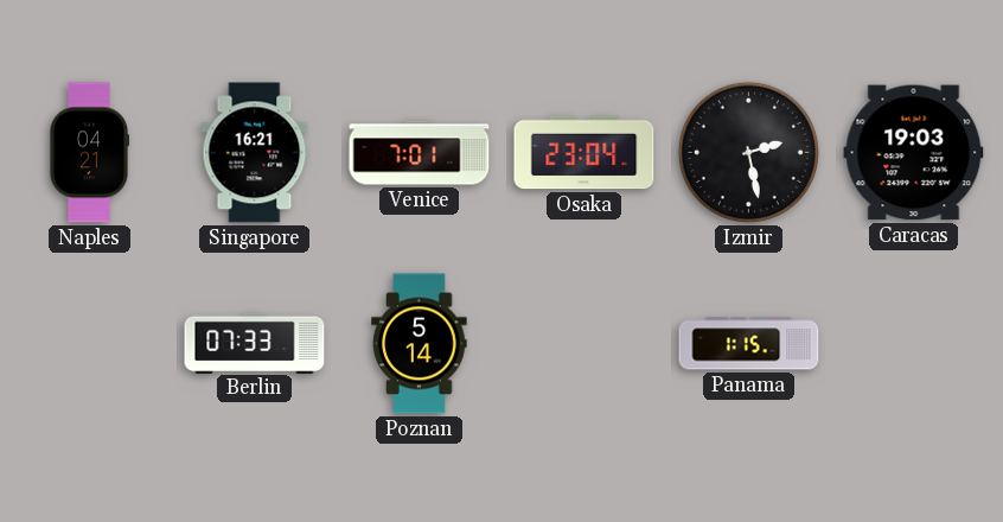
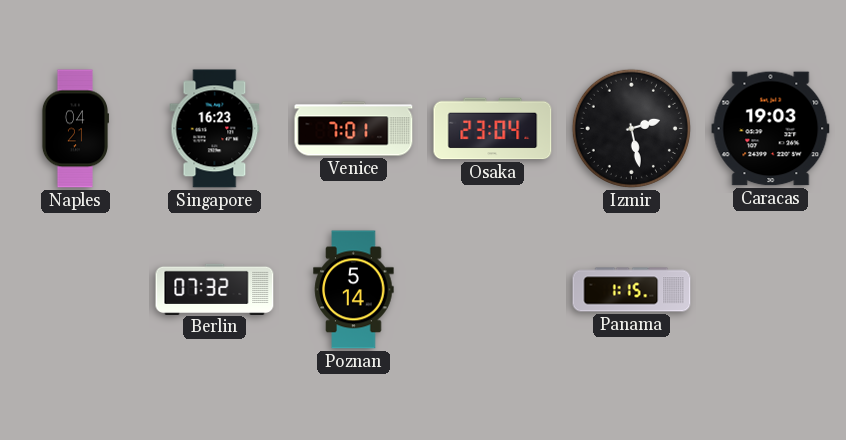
Singapore: 16:21 -> 16:23 (215, 129)
Berlin: 07:33 -> 07:32 (215, 289)
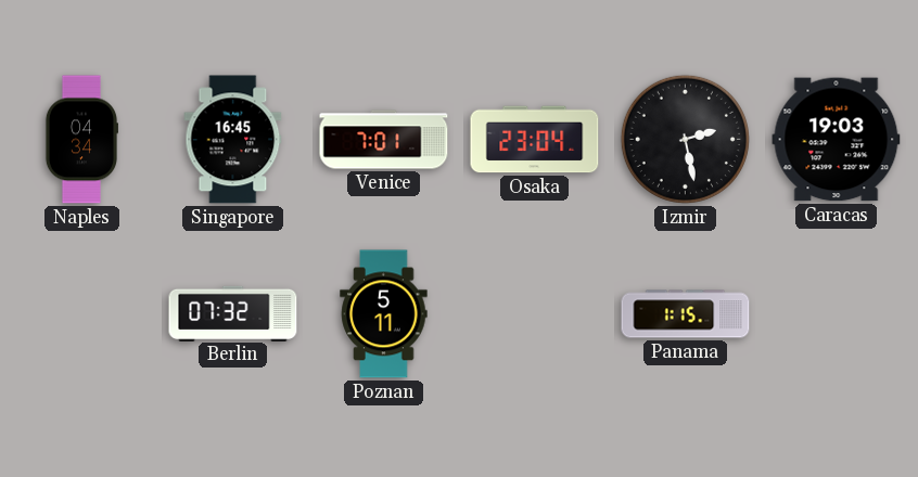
Naples: 04:21 -> 04:34 (80, 140)
Singapore: 16:23 -> 16:45 (233, 140)
Poznan: 5:14 -> 5:11 (384, 314)
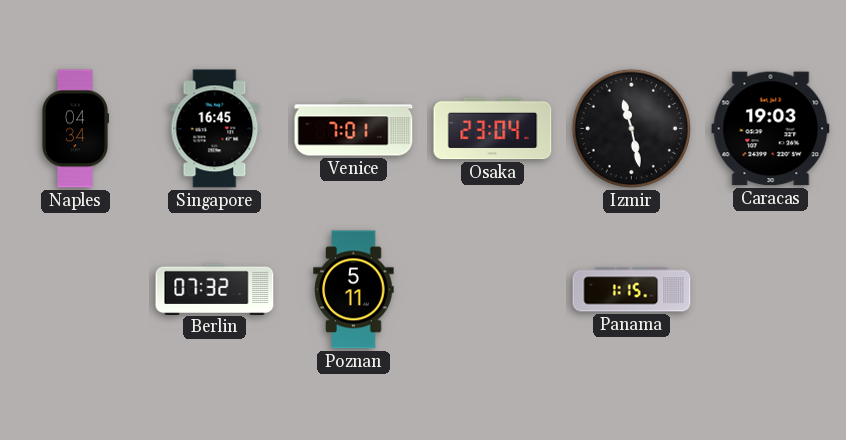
Izmir: 2:28 -> 11:28 (631, 128)
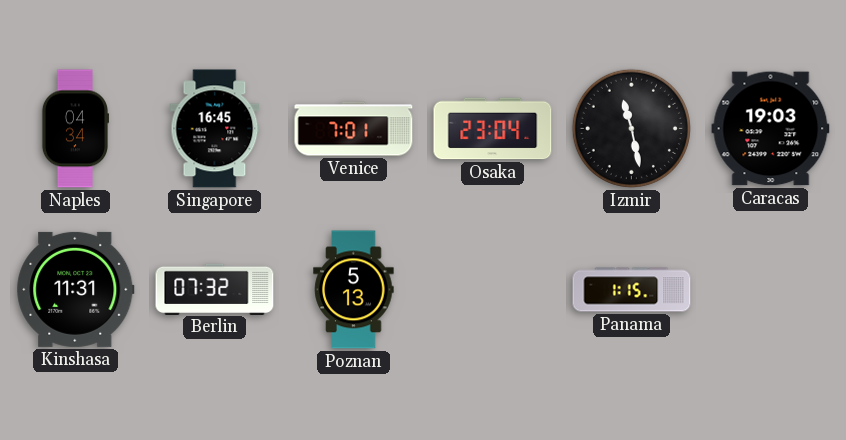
Kinshasa: none -> 11:31 (76, 289)
Poznan: 5:11 -> 5:13 (354, 290)
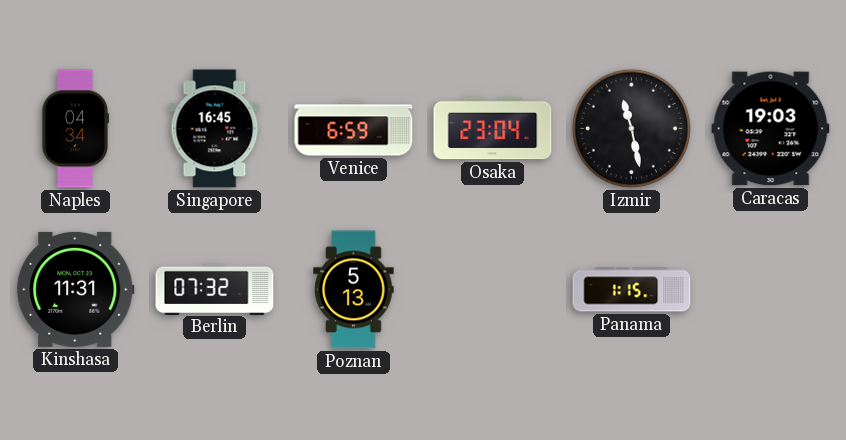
Venice: 7:01 -> 6:59 (354, 129)
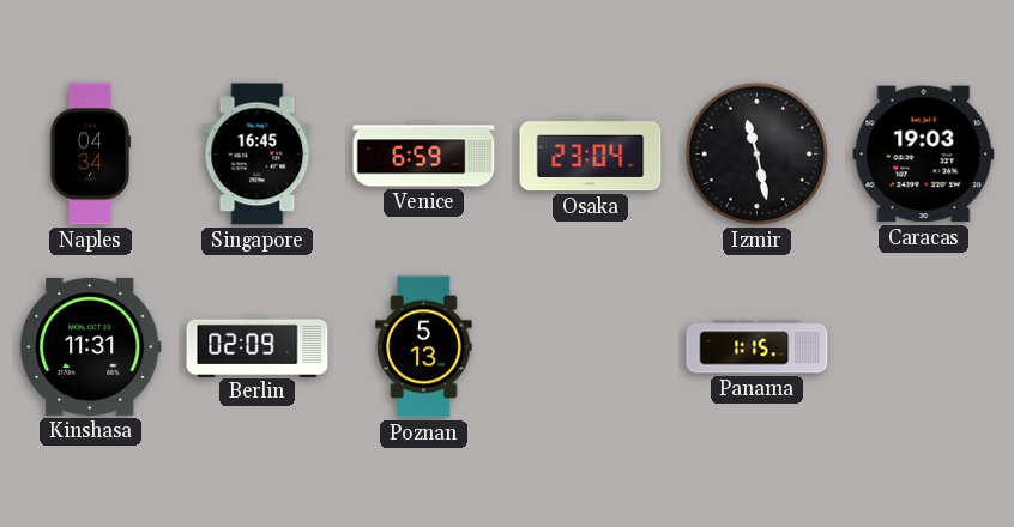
Berlin: 07:32 -> 02:09 (258, 346)
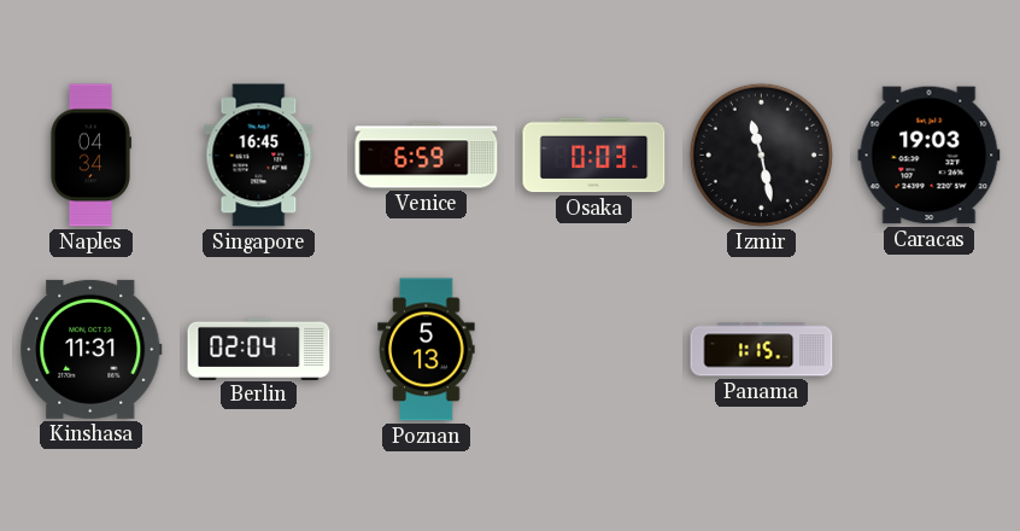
Osaka: 23:04 -> 0:03 (594, 156)
Berlin: 02:09 -> 02:04 (259, 349)
